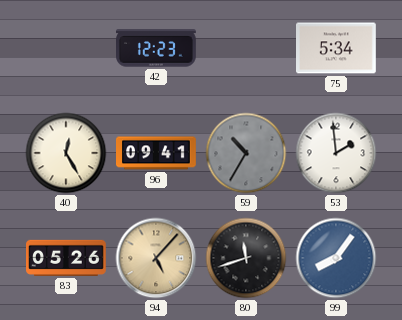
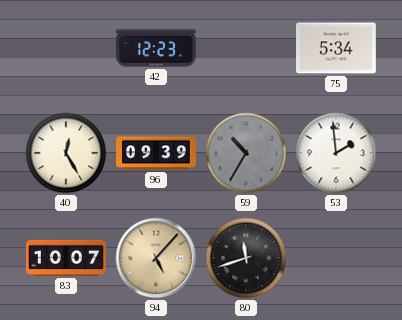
96: 09:41 -> 09:39 (157, 153)
83: 05:26 -> 10:07 (67, 258)
99: 8:06 -> none (336, 258)
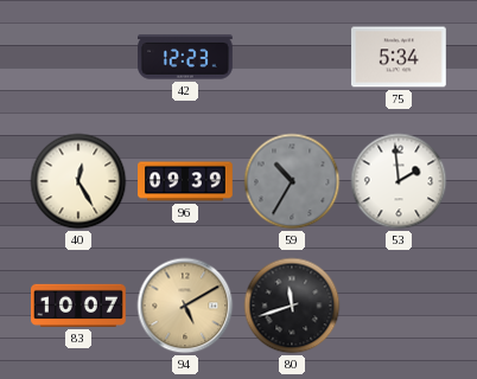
94: 5:07 -> 5:10 (185, 306)
